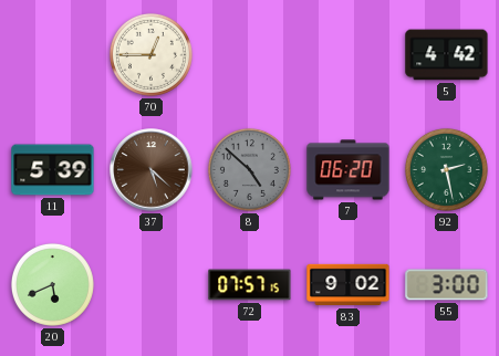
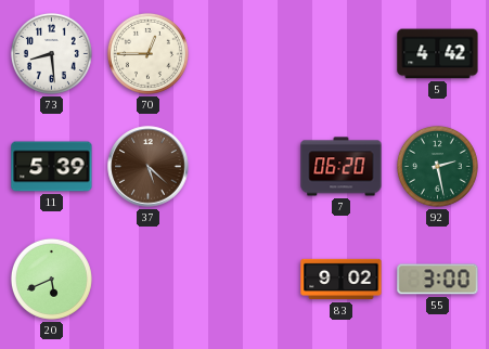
73: none -> 8:29 (51, 53)
8: 4:52 -> none (249, 169)
72: 07:57 -> none (250, 285)
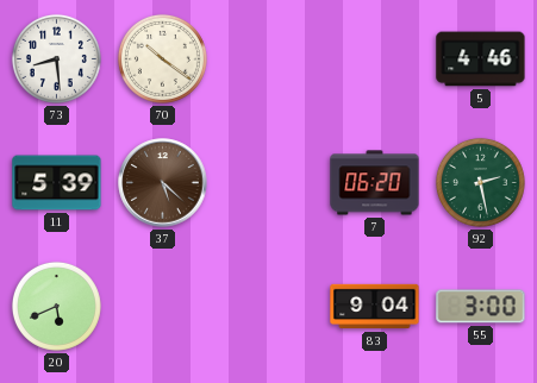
70: 12:45 -> 10:21 (162, 58)
5: 4:42 -> 4:46 (481, 59)
83: 9:02 -> 9:04 (375, 307)
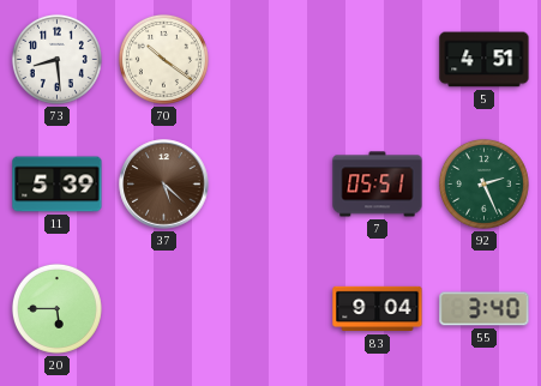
5: 4:46 -> 4:51 (485, 60)
7: 06:20 -> 05:51 (378, 185)
92: 2:28 -> 2:26 (483, 183)
20: 5:41 -> 5:45 (56, 308)
55: 3:00 -> 3:40 (485, 309)
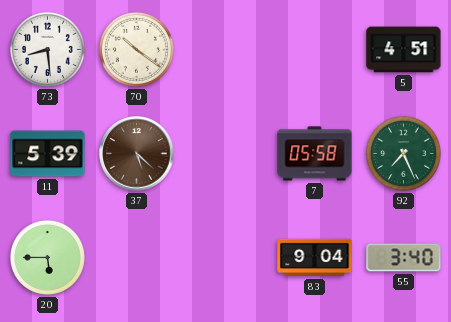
7: 05:51 -> 05:58 (315, 154)
92: 2:26 -> 7:26 (403, 153)
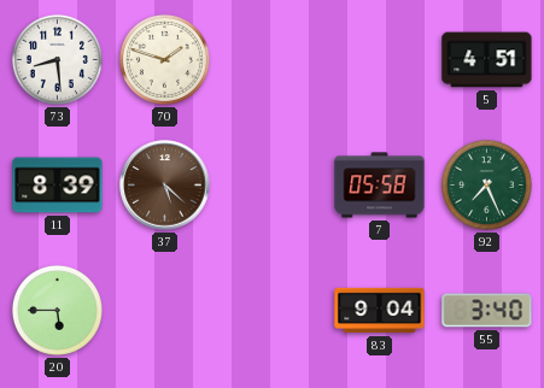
70: 10:21 -> 1:48 (164, 59)
11: 5:39 -> 8:39 (58, 186)
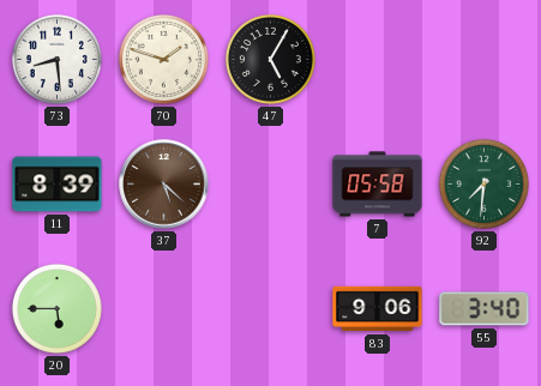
47: none -> 5:05 (270, 59)
5: 4:51 -> none (487, 60)
92: 7:26 -> 7:31 (483, 183)
83: 9:04 -> 9:06 (378, 309)
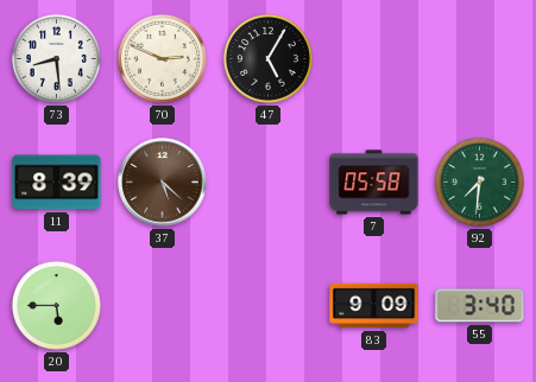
70: 1:48 -> 2:49 (162, 58)
83: 9:06 -> 9:09 (374, 306)
